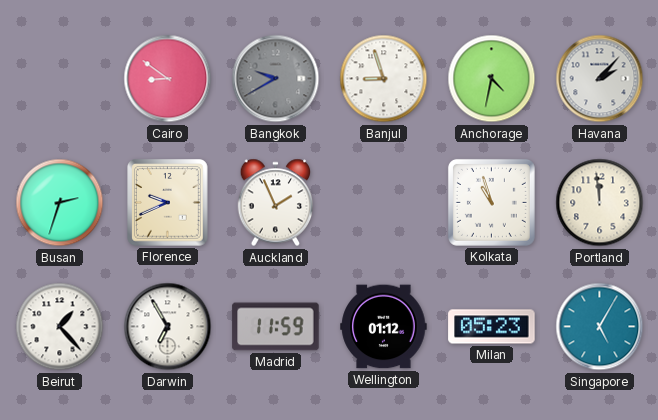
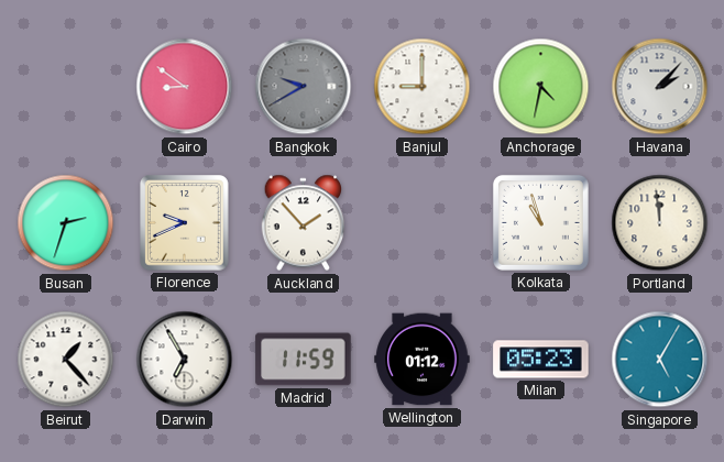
Banjul: 8:57 -> 9:00 (423, 87)
Auckland: 1:56 -> 1:53 (304, 223)
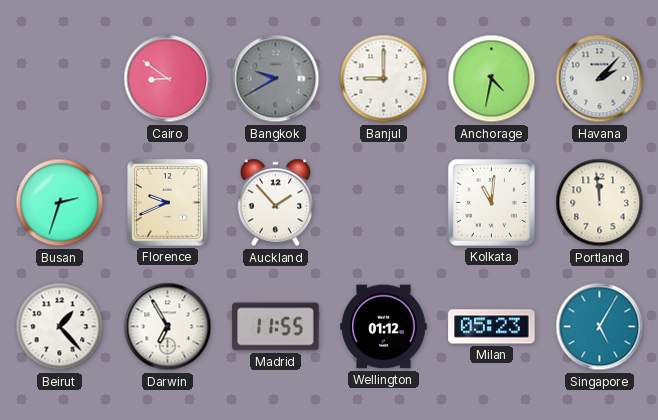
Kolkata: 10:57 -> 11:01 (491, 202)
Madrid: 11:59 -> 11:55 (276, 327)
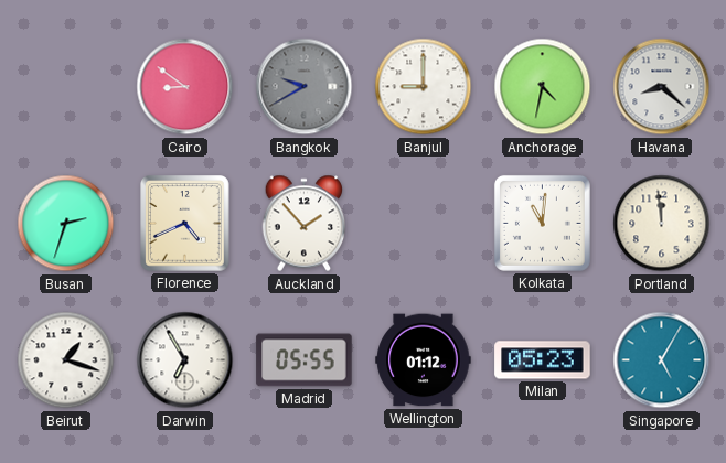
Havana: 2:07 -> 8:22 (662, 87)
Florence: 9:41 -> 4:41 (185, 224)
Beirut: 1:23 -> 1:18 (66, 360)
Madrid: 11:55 -> 05:55 (305, 360)
